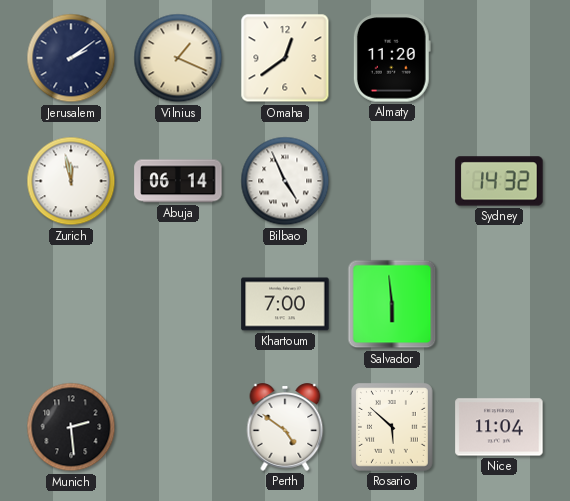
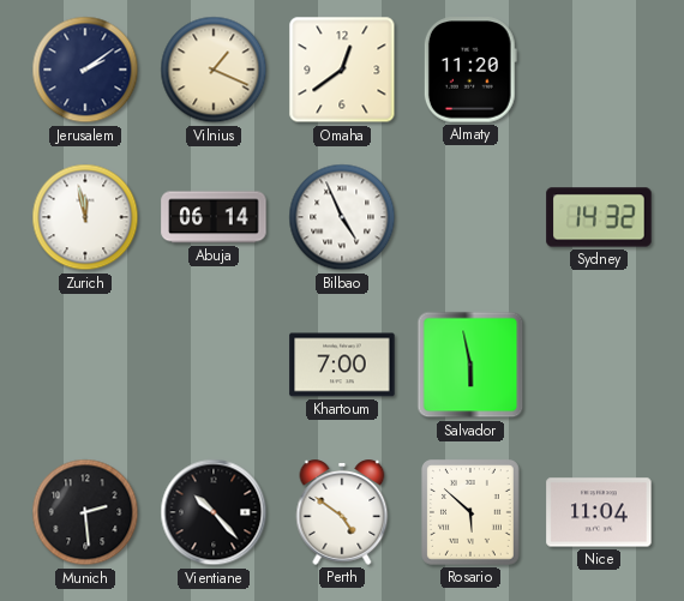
Salvador: 5:59 -> 5:58 (470, 365)
Vientiane: none -> 10:23 (214, 512)
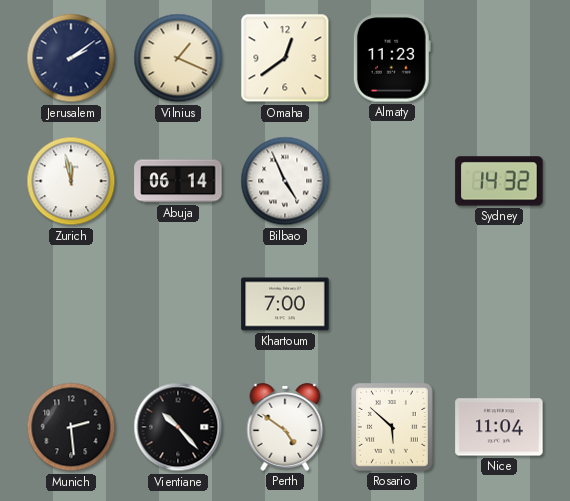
Almaty: 11:20 -> 11:23 (392, 58)
Salvador: 5:58 -> none (470, 365)
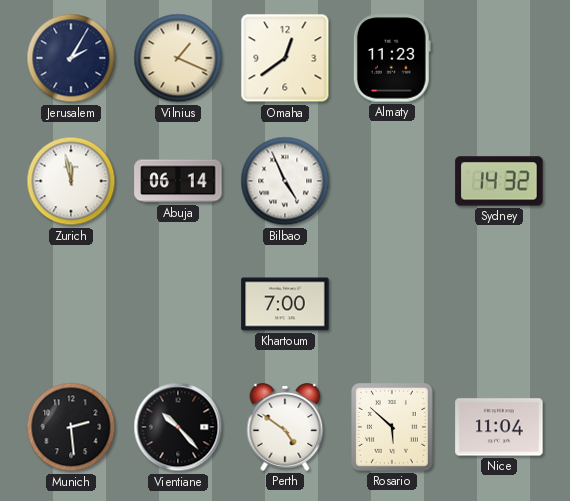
Jerusalem: 2:09 -> 2:05 (71, 58)
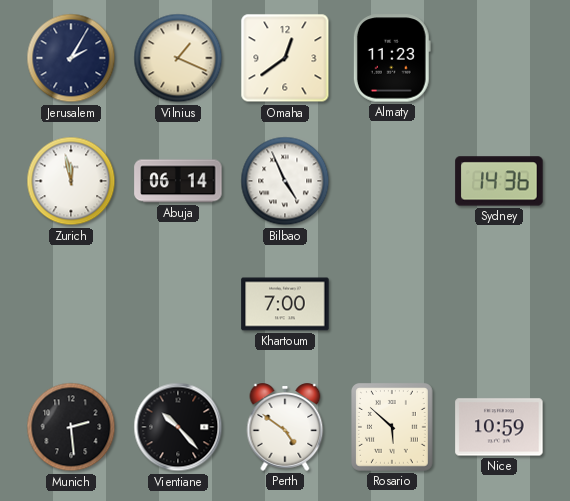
Sydney: 14:32 -> 14:36 (499, 181)
Nice: 11:04 -> 10:59 (499, 427)
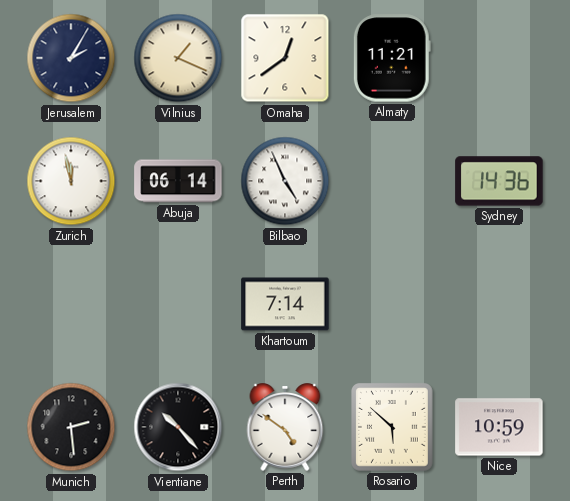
Almaty: 11:23 -> 11:21 (392, 58)
Khartoum: 7:00 -> 7:14 (285, 304)
